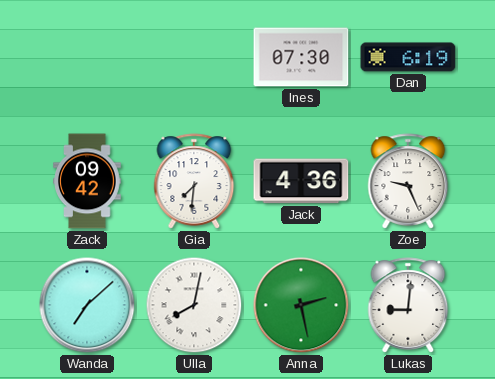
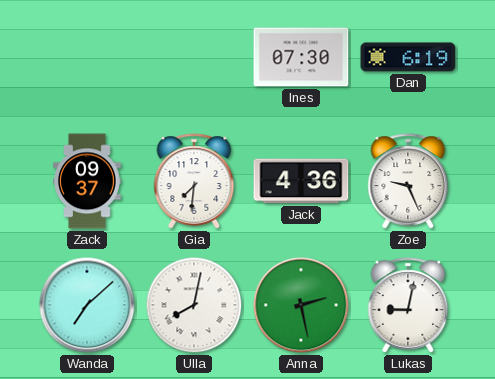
Zack: 09:42 -> 09:37 (87, 181)
Lukas: 9:01 -> 9:02 (408, 305)
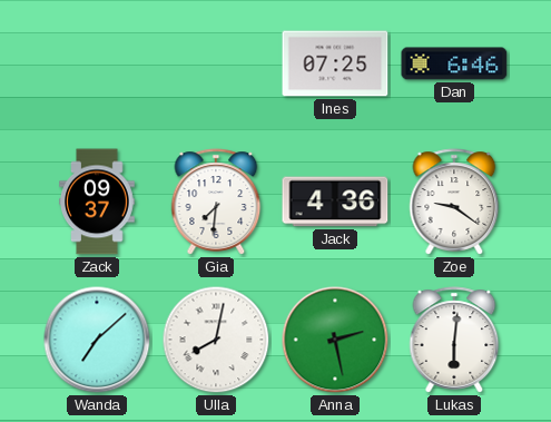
Ines: 07:30 -> 07:25 (335, 63)
Dan: 6:19 -> 6:46 (454, 63)
Zoe: 9:26 -> 9:21 (454, 202)
Lukas: 9:02 -> 6:01 (454, 340)
